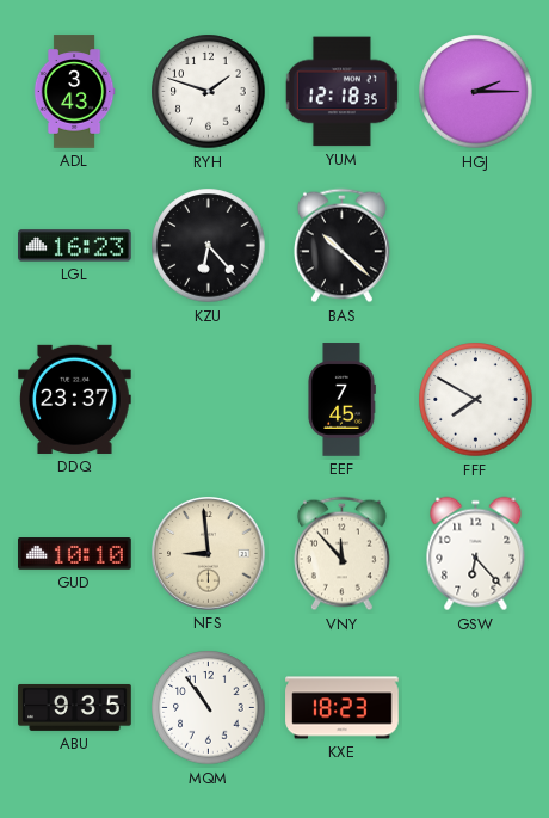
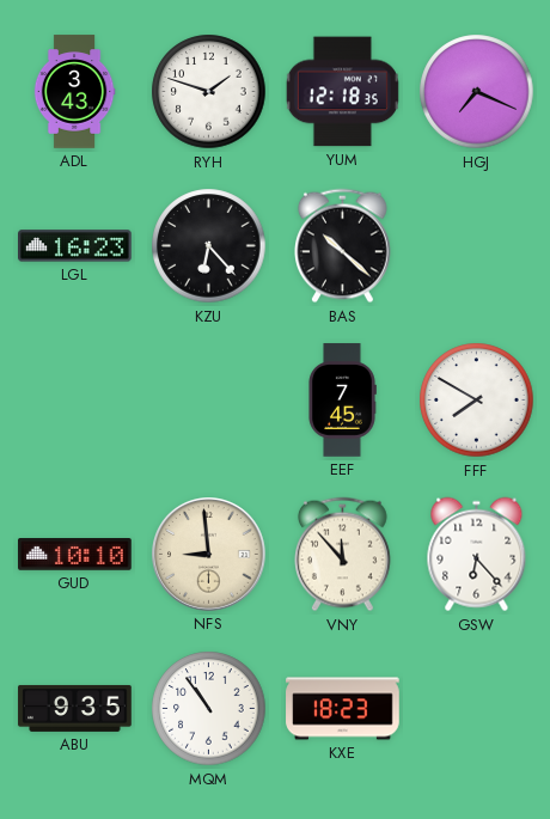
HGJ: 2:15 -> 7:19 (477, 92)
DDQ: 23:37 -> none (75, 399)
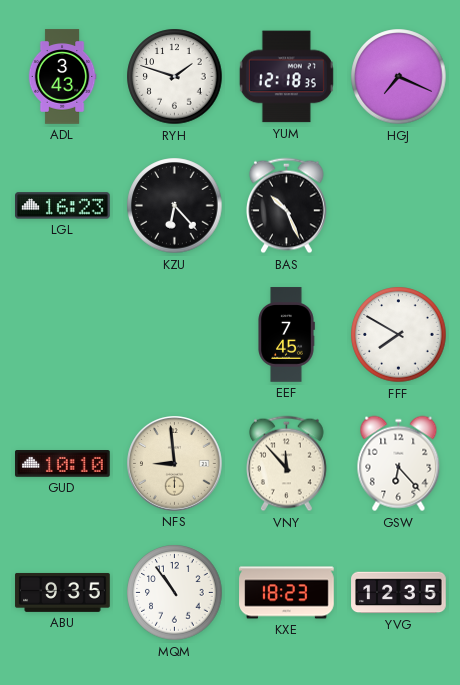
BAS: 10:22 -> 10:26 (287, 206)
YVG: none -> 12:35 (399, 593)
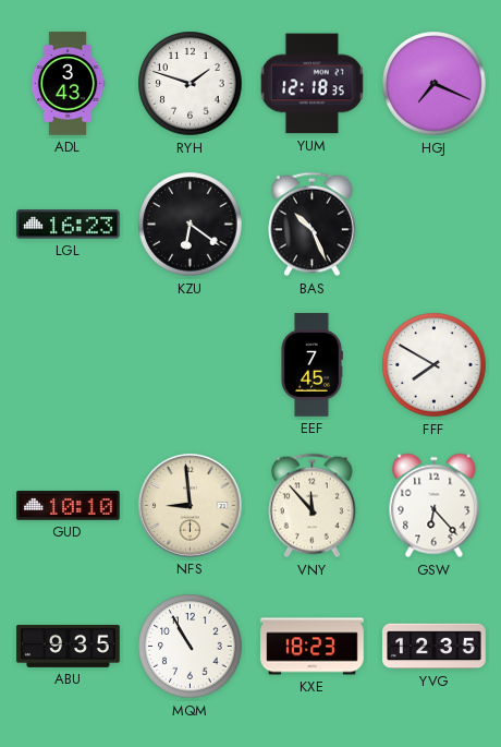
KZU: 6:23 -> 6:21 (191, 225)
MQM: 10:54 -> 10:55 (191, 647)
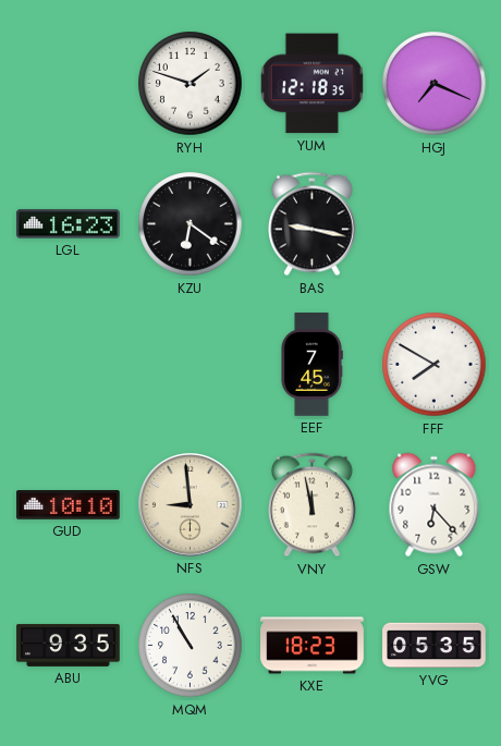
ADL: 3:43 -> none (68, 84)
BAS: 10:26 -> 9:17 (313, 224)
VNY: 11:53 -> 11:58 (313, 505)
YVG: 12:35 -> 05:35 (435, 646)
